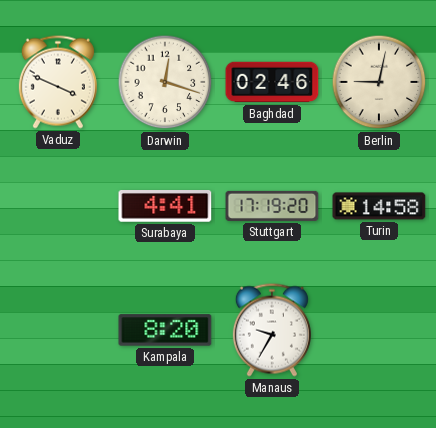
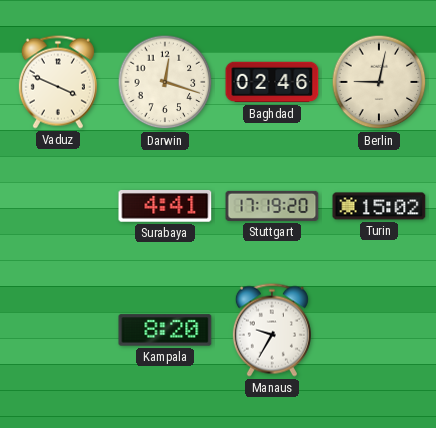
Turin: 14:58 -> 15:02 (379, 206)
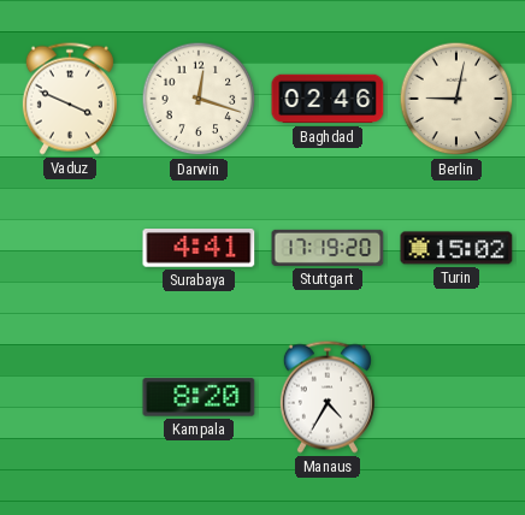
Manaus: 9:35 -> 4:35 (328, 397)
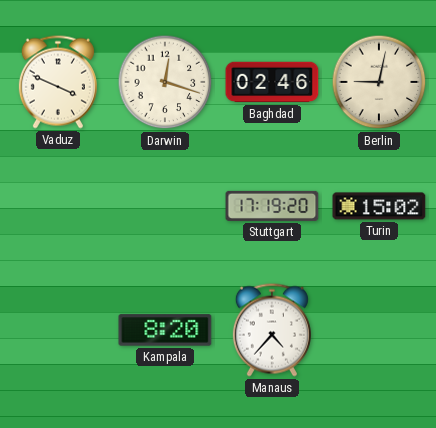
Surabaya: 4:41 -> none (199, 249)
Manaus: 4:35 -> 4:37 (272, 330)
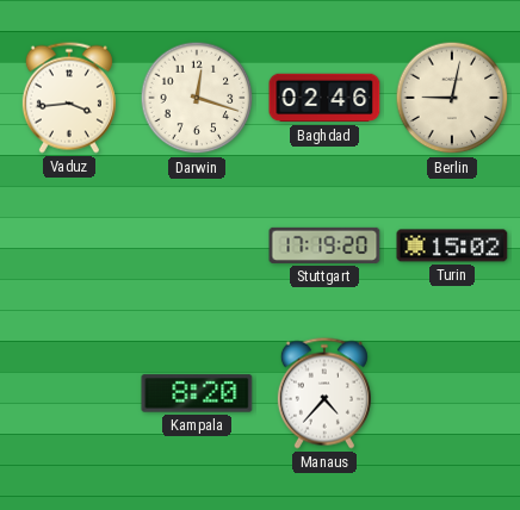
Vaduz: 3:49 -> 3:44 (69, 98)
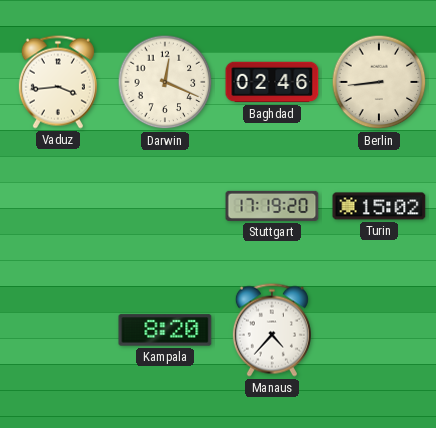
Darwin: 12:18 -> 12:19 (165, 82)
Berlin: 9:02 -> 8:44 (379, 82)
